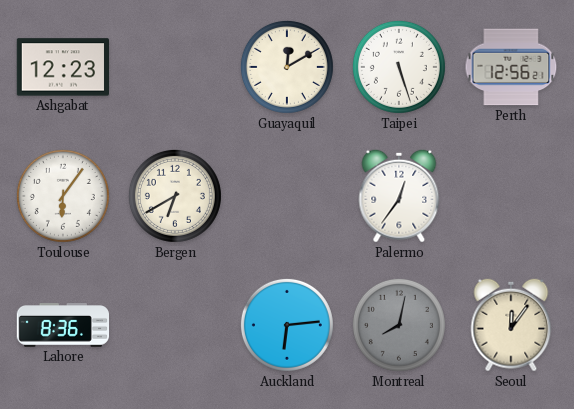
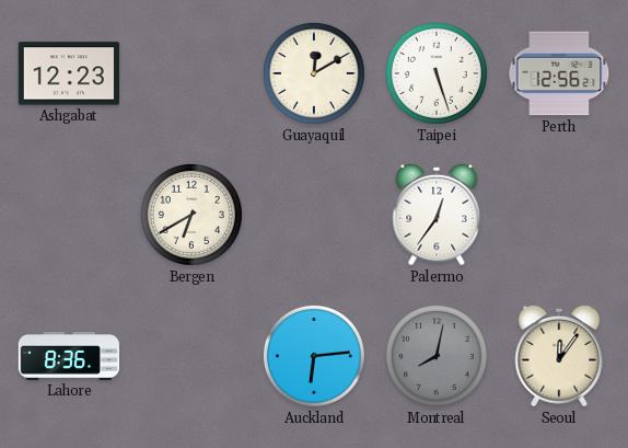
Toulouse: 6:06 -> none (63, 196)
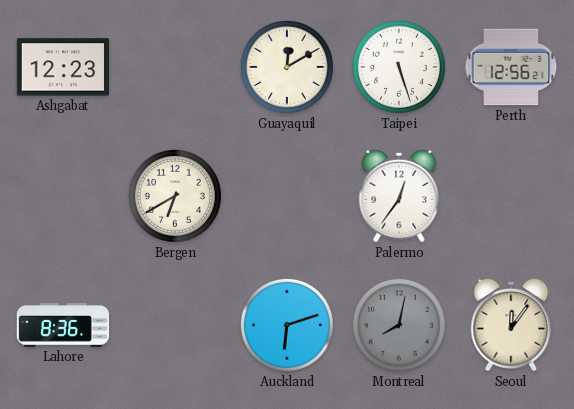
Auckland: 6:14 -> 6:12 (287, 325)
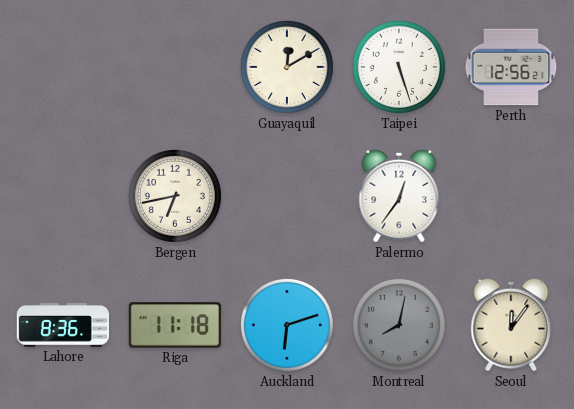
Ashgabat: 12:23 -> none (62, 67)
Bergen: 6:40 -> 6:43 (175, 196)
Riga: none -> 11:18 (174, 325)
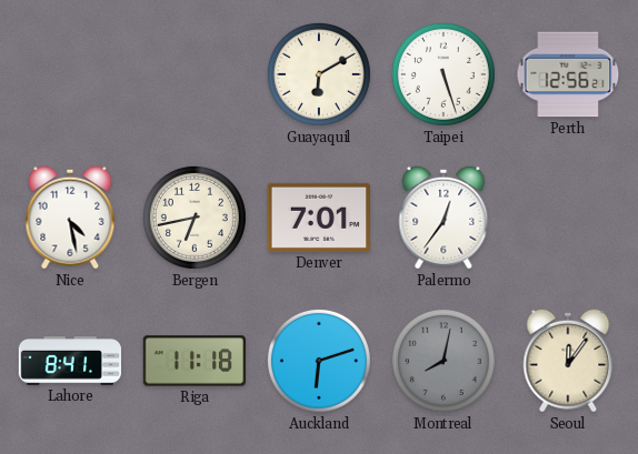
Guayaquil: 12:10 -> 6:10 (319, 74)
Nice: none -> 4:28 (70, 218)
Denver: none -> 7:01 (318, 218)
Lahore: 8:36 -> 8:41 (70, 361)
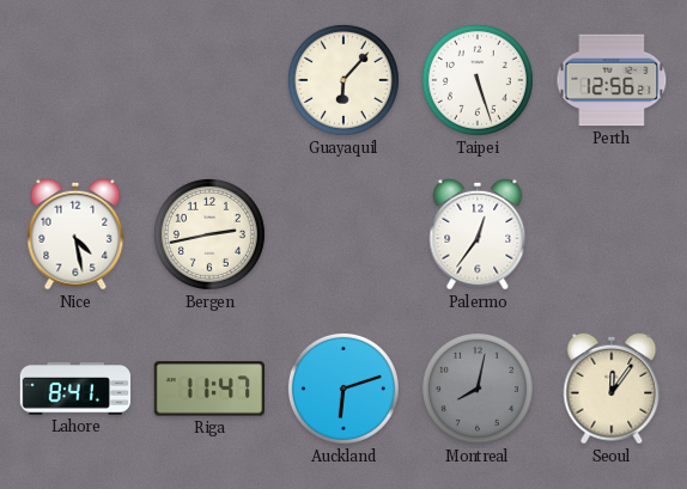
Guayaquil: 6:10 -> 6:07 (343, 80)
Bergen: 6:43 -> 2:43 (209, 234)
Denver: 7:01 -> none (318, 218)
Riga: 11:18 -> 11:47 (208, 389)
